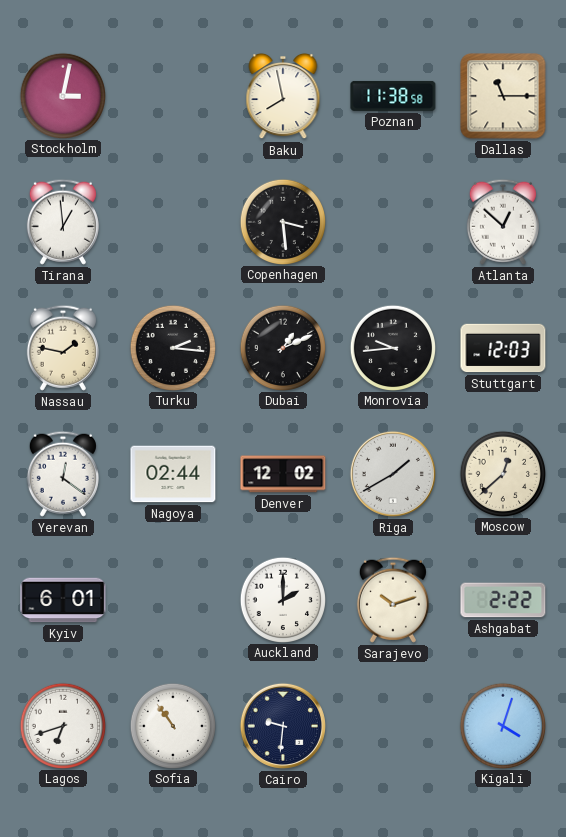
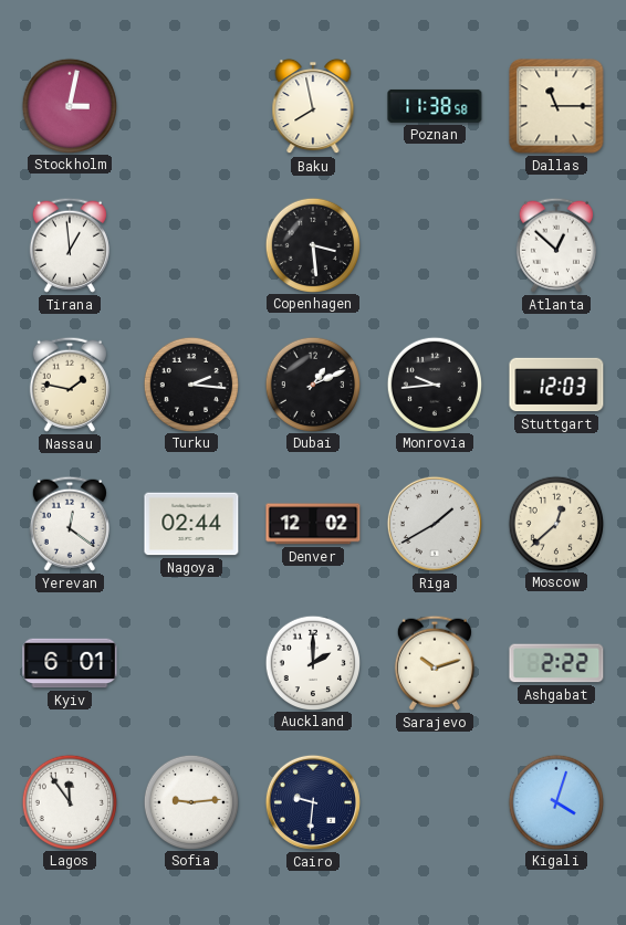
Lagos: 6:42 -> 11:54 (69, 801)
Sofia: 10:54 -> 9:14 (190, 801)
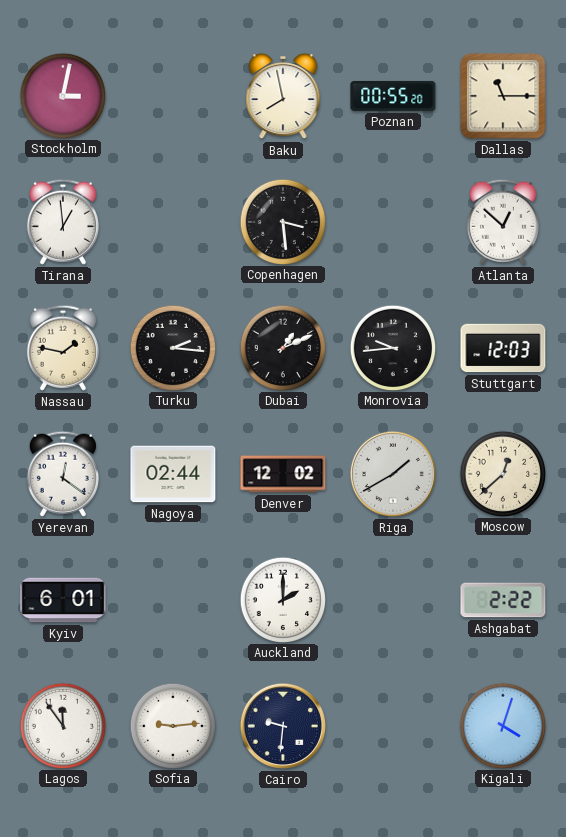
Poznan: 11:38 -> 00:55 (393, 96)
Sarajevo: 10:12 -> none (435, 663)
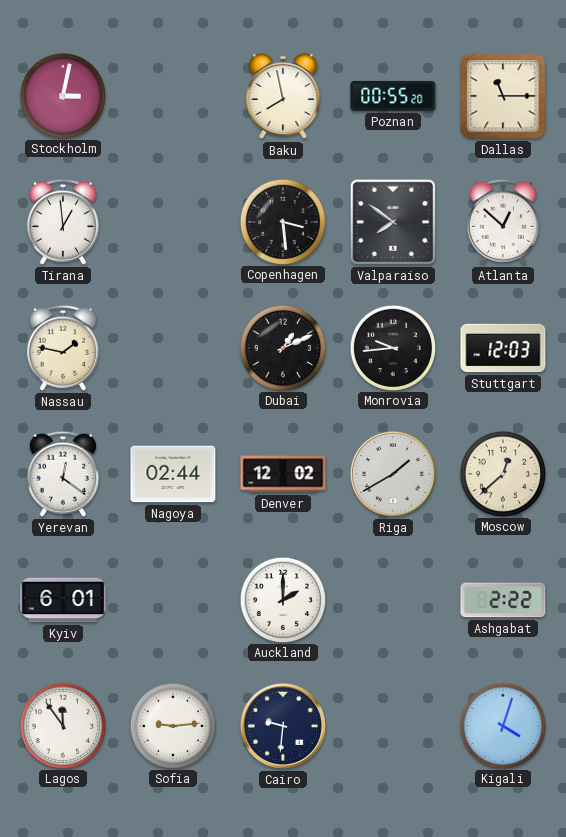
Valparaiso: none -> 7:51 (393, 222)
Turku: 2:16 -> none (172, 347)
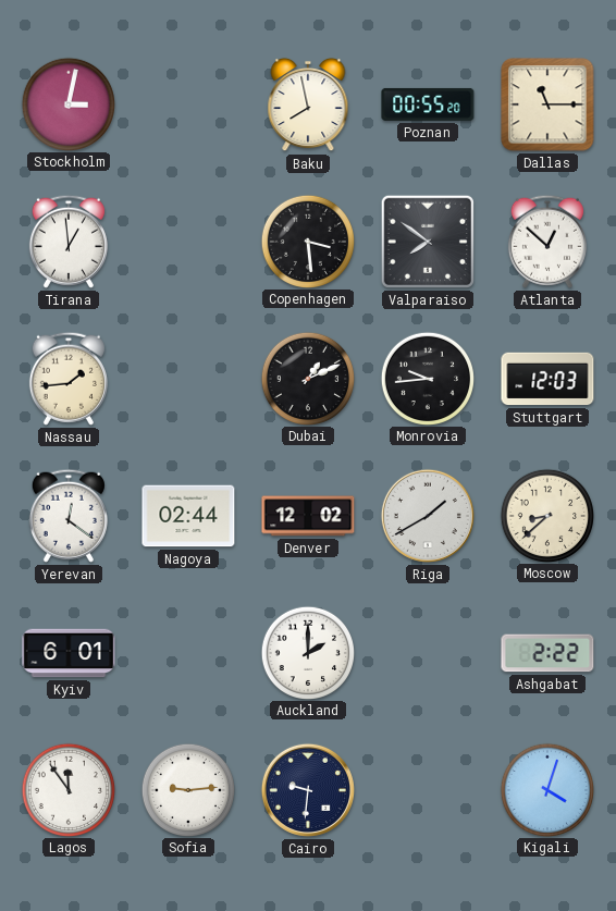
Nassau: 1:47 -> 1:44 (69, 379)
Moscow: 12:38 -> 8:38 (546, 515)
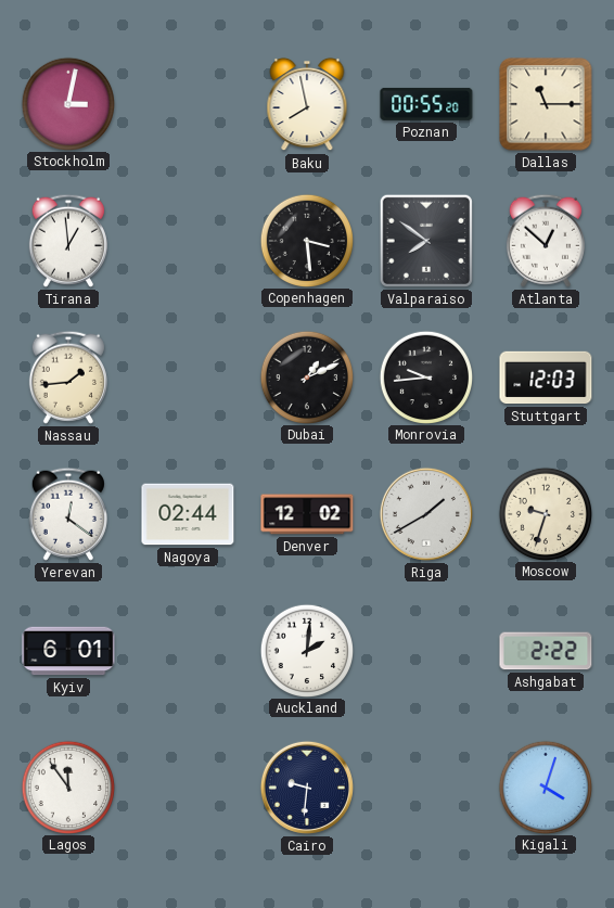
Moscow: 8:38 -> 9:33 (545, 513)
Auckland: 2:00 -> 2:01 (306, 650)
Sofia: 9:14 -> none (187, 789)
